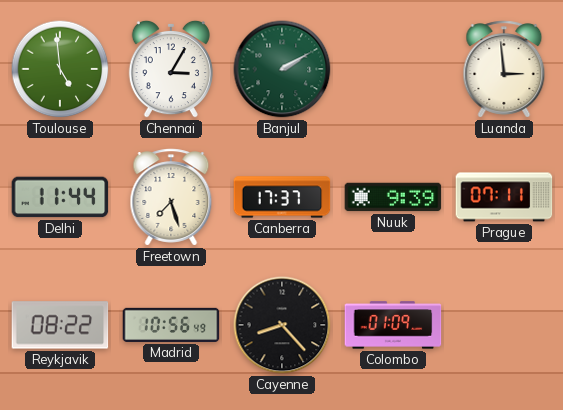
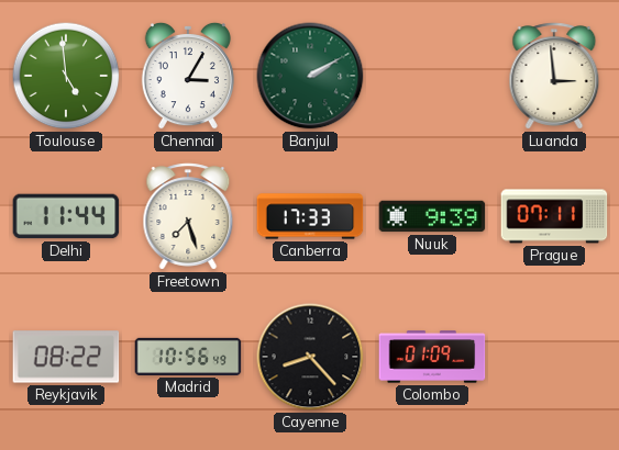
Canberra: 17:37 -> 17:33 (310, 216)
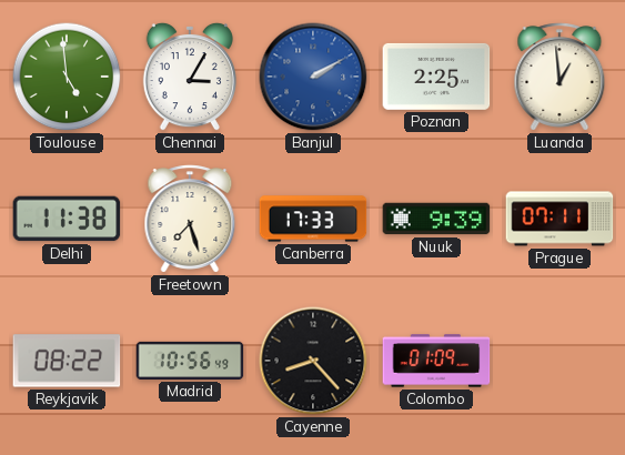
Banjul dial: green -> blue (313, 77)
Poznan: none -> 2:25 (436, 77)
Luanda: 2:59 -> 12:59 (560, 77)
Delhi: 11:44 -> 11:38 (67, 219)
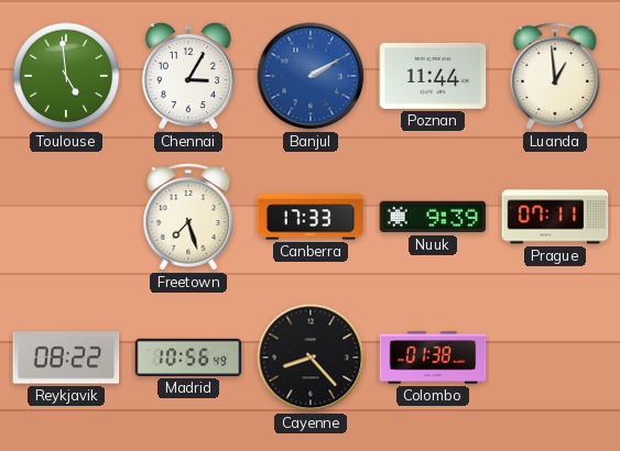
Poznan: 2:25 -> 11:44 (433, 76)
Delhi: 11:38 -> none (67, 219)
Colombo: 01:09 -> 01:38 (433, 358)
